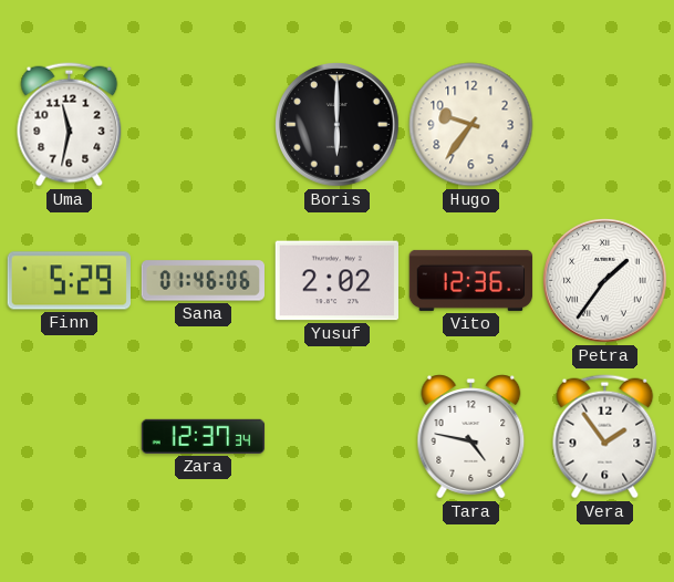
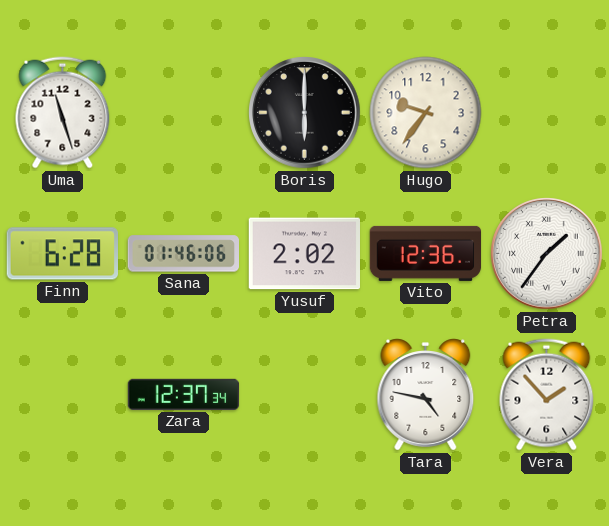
Uma: 11:32 -> 11:27 (63, 113)
Finn: 5:29 -> 6:28 (62, 254)
Vera: 1:54 -> 1:53 (547, 395)
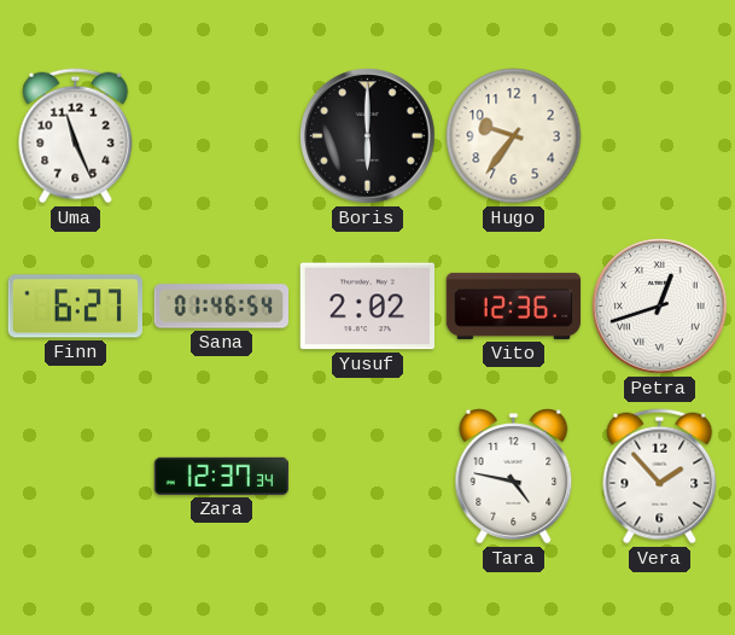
Uma: 11:27 -> 11:26 (76, 136)
Finn: 6:28 -> 6:27 (75, 307)
Sana: 01:46:06 -> 01:46:54 (221, 307)
Petra: 1:36 -> 12:42 (660, 307)
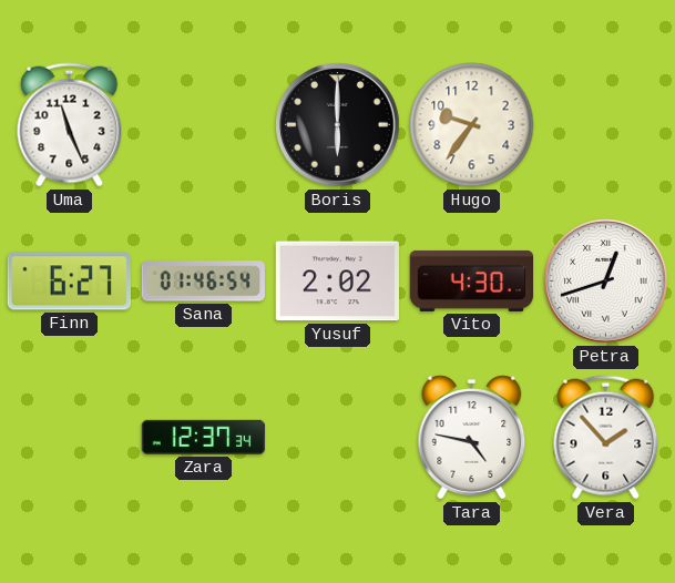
Vito: 12:36 -> 4:30 (472, 280)
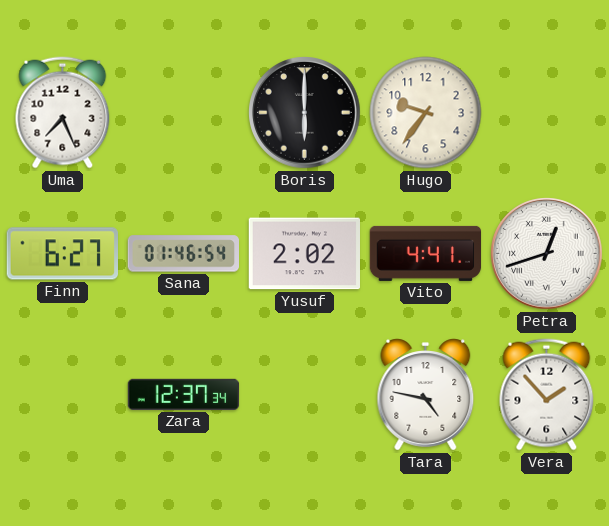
Uma: 11:26 -> 7:26 (63, 113)
Vito: 4:30 -> 4:41 (426, 253)
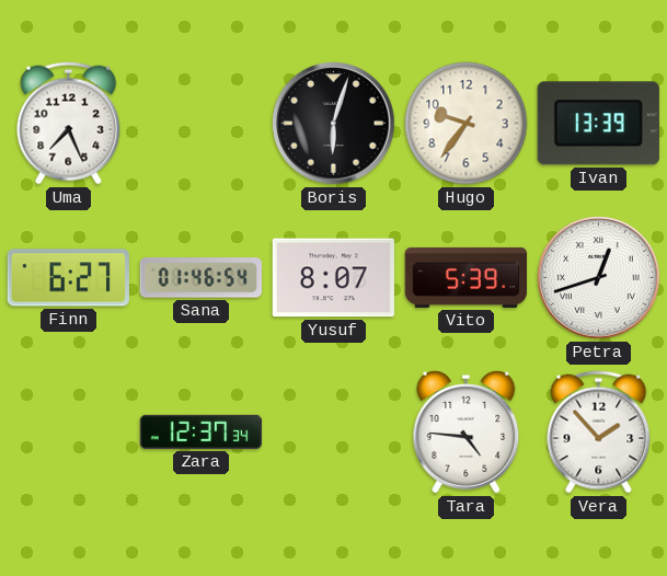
Boris: 6:00 -> 6:03 (334, 124)
Ivan: none -> 13:39 (598, 124)
Yusuf: 2:02 -> 8:07 (333, 278)
Vito: 4:41 -> 5:39 (467, 277)
Tara: 4:47 -> 4:46 (467, 433)
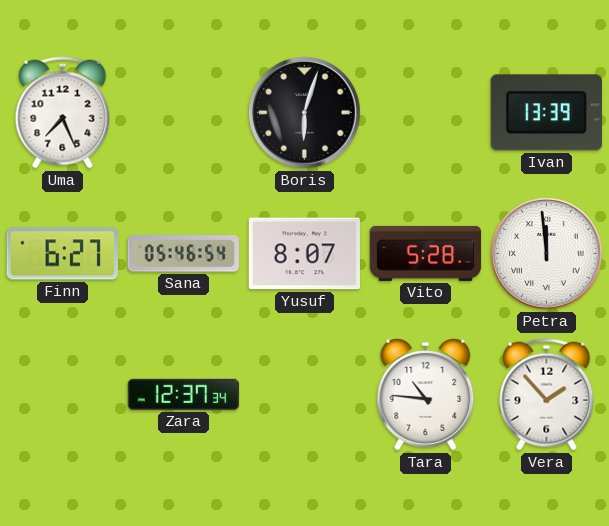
Hugo: 9:36 -> none (467, 124)
Sana: 01:46 -> 05:46 (183, 254)
Vito: 5:39 -> 5:28 (426, 253)
Petra: 12:42 -> 11:59 (547, 254)
Tara: 4:46 -> 10:46 (426, 395)
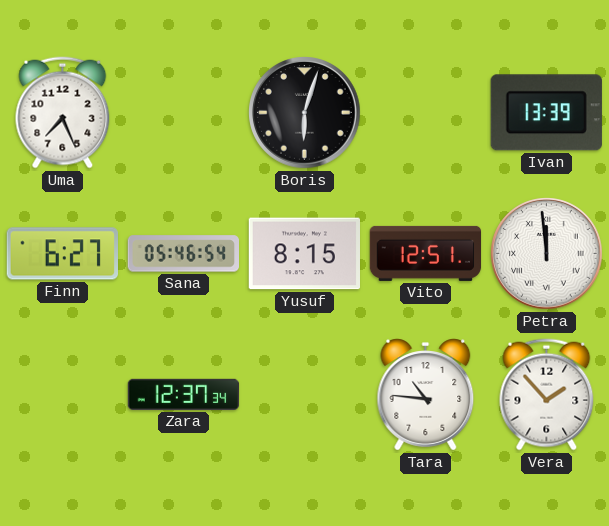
Yusuf: 8:07 -> 8:15 (304, 254)
Vito: 5:28 -> 12:51 (426, 253)
